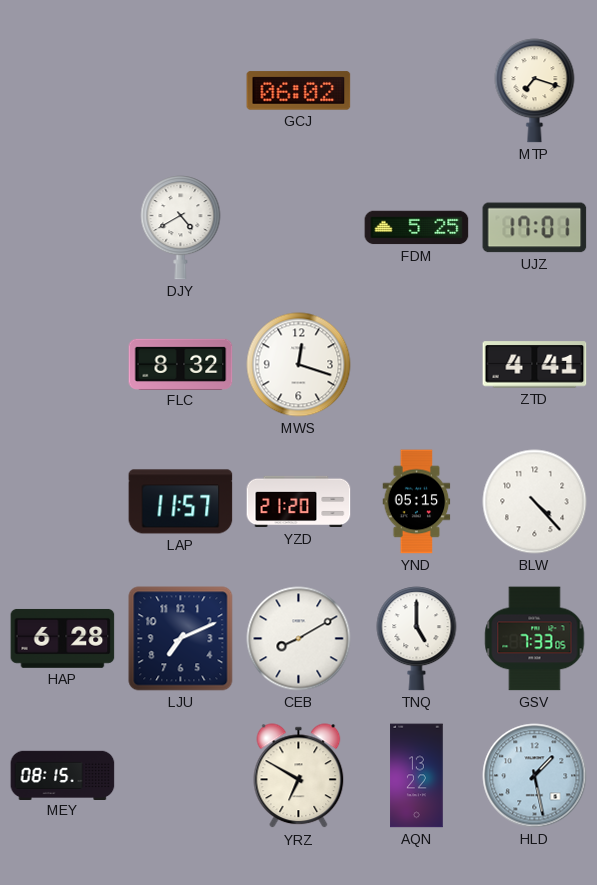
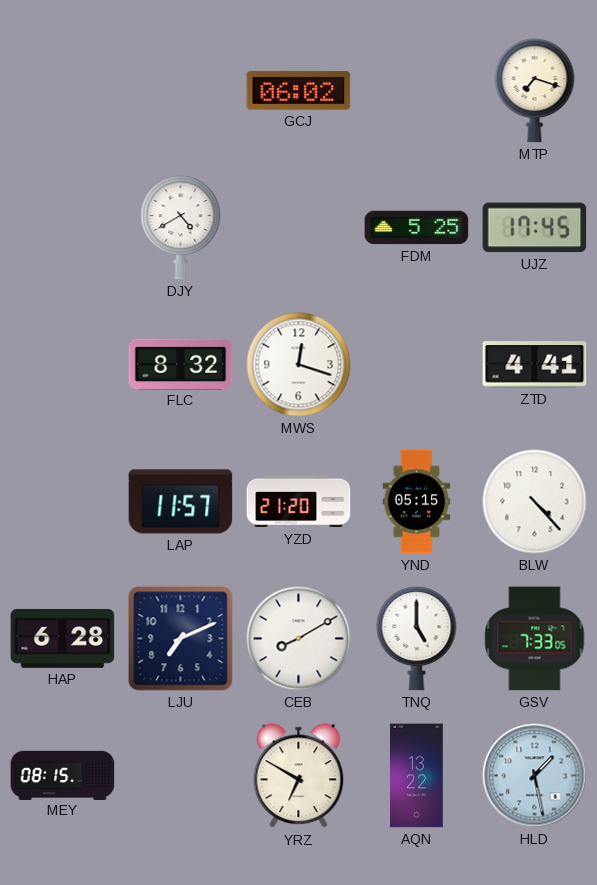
UJZ: 17:01 -> 17:45 (535, 228)
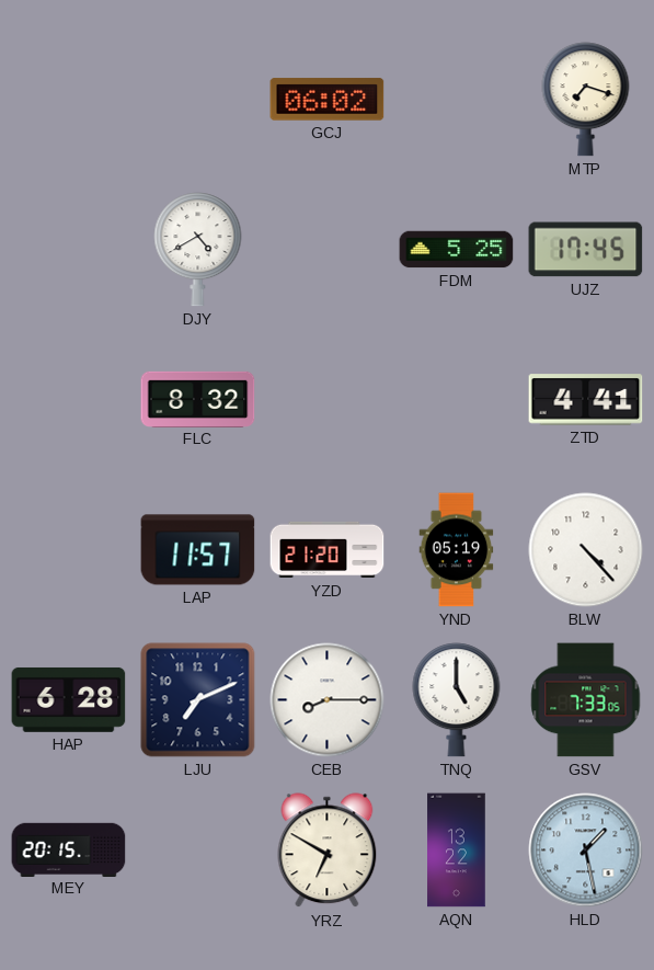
MWS: 12:18 -> none (299, 365)
YND: 05:15 -> 05:19 (457, 550)
CEB: 8:10 -> 8:15 (328, 700)
MEY: 08:15 -> 20:15 (69, 849)
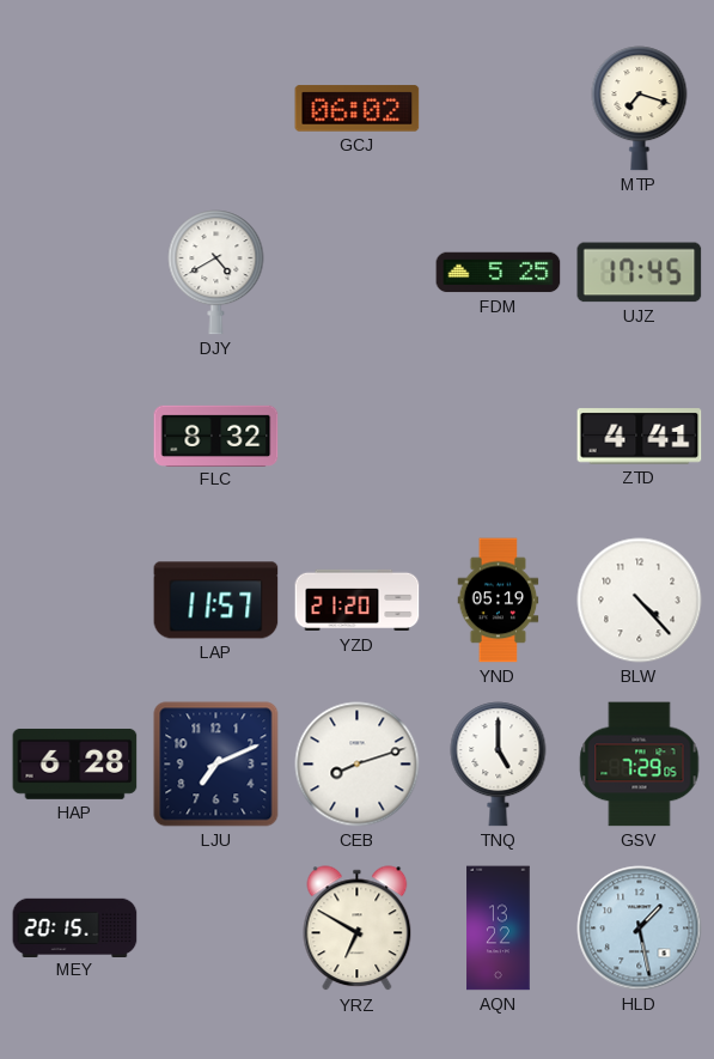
CEB: 8:15 -> 8:12 (358, 765)
GSV: 7:33 -> 7:29 (640, 765)
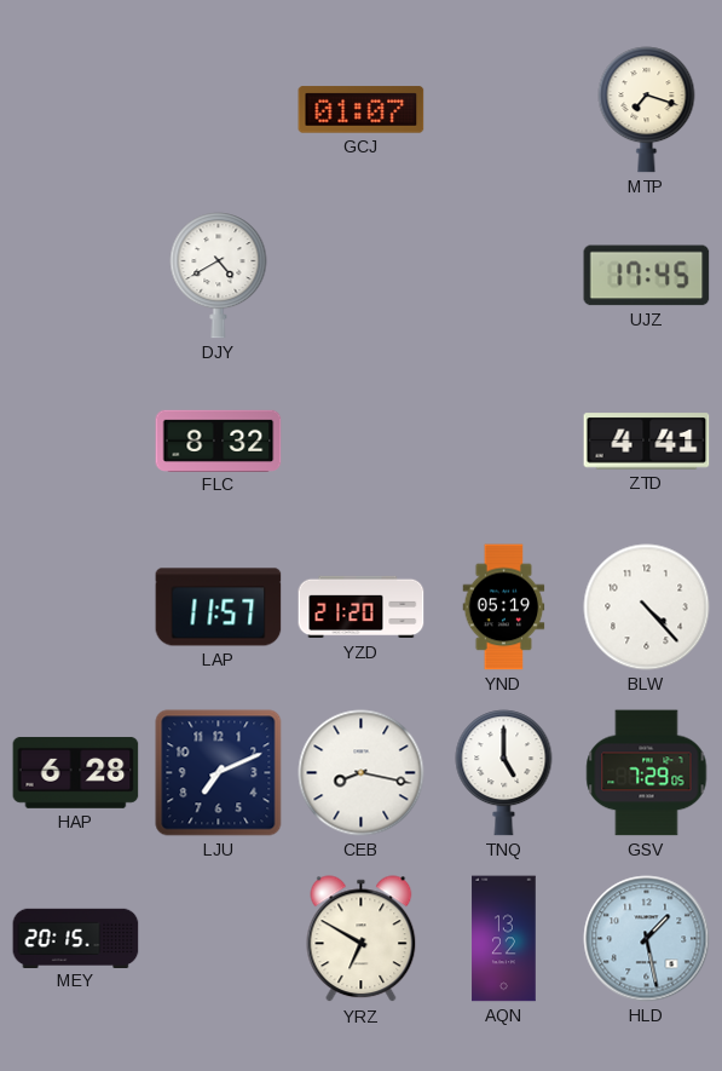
GCJ: 06:02 -> 01:07 (362, 110)
FDM: 5:25 -> none (499, 273)
CEB: 8:12 -> 8:17 (362, 773)
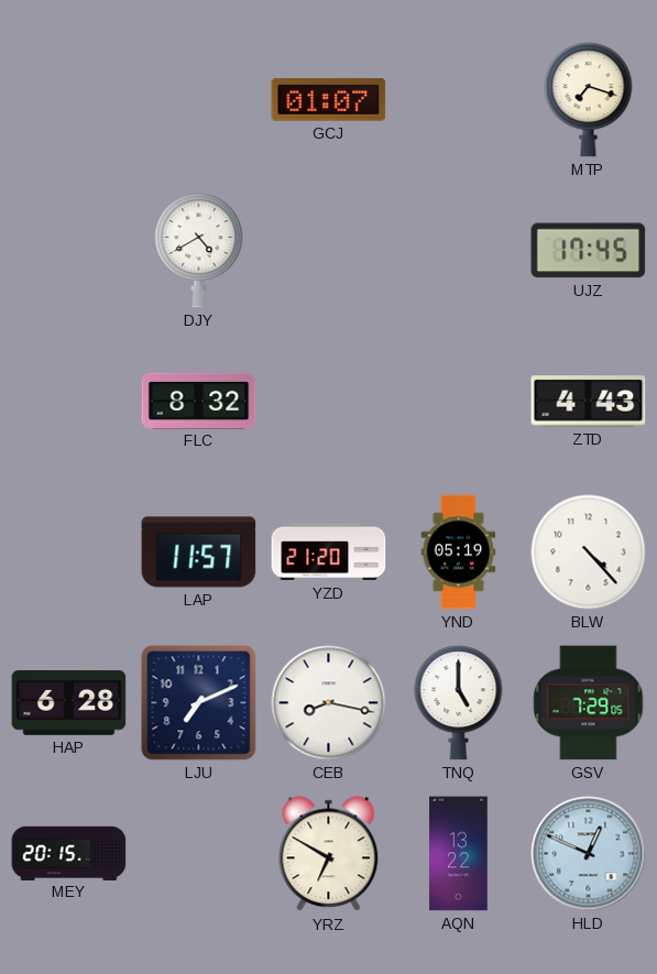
ZTD: 4:41 -> 4:43 (589, 402)
HLD: 1:28 -> 12:49 (589, 854)
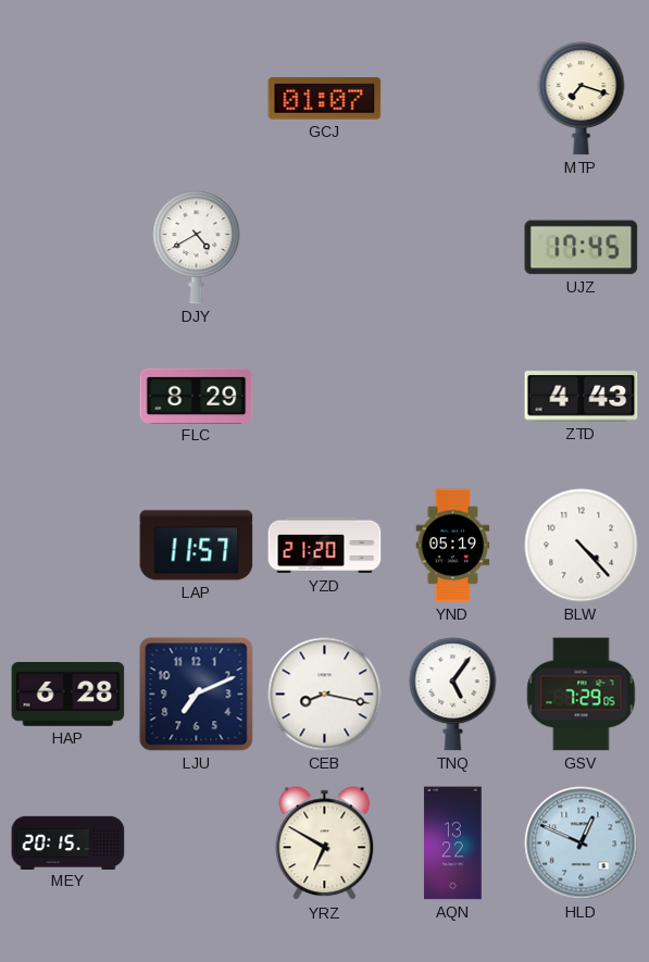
FLC: 8:32 -> 8:29 (197, 396)
TNQ: 5:00 -> 5:06 (453, 695)
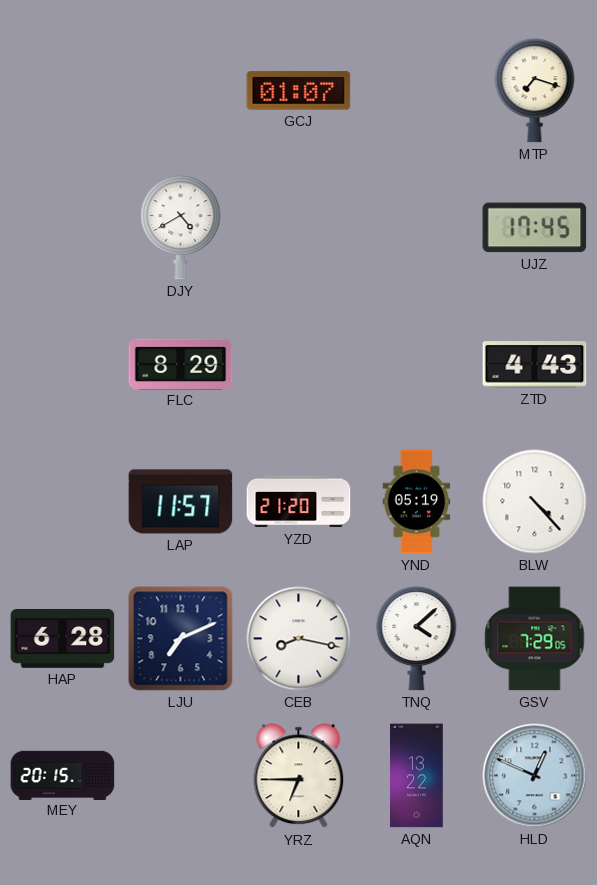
TNQ: 5:06 -> 4:08 (417, 639)
YRZ: 6:50 -> 6:45 (299, 776)
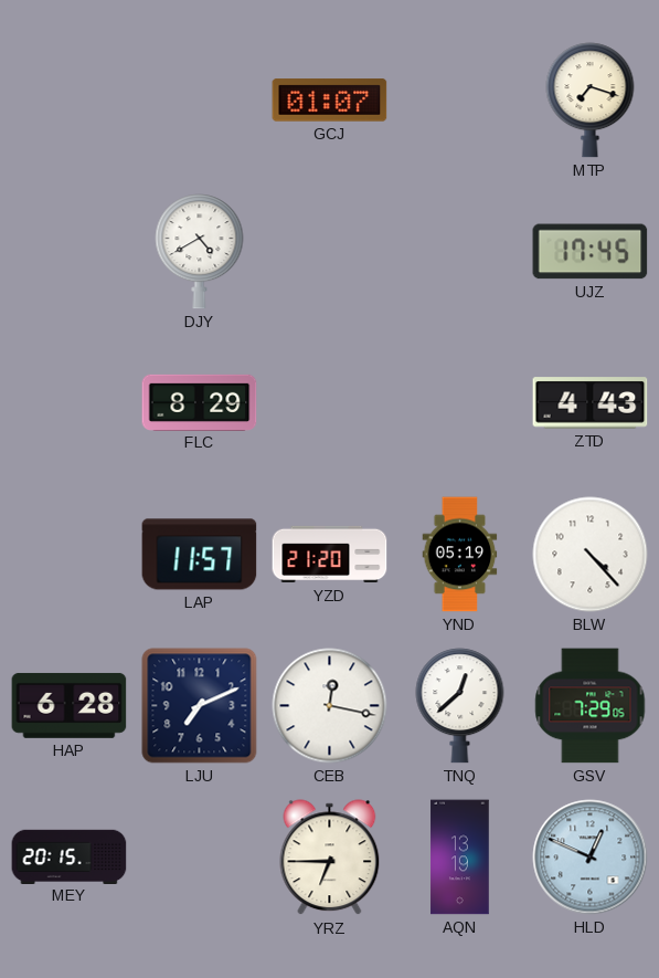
CEB: 8:17 -> 12:17 (330, 706)
TNQ: 4:08 -> 12:38 (460, 706)
AQN: 13:22 -> 13:19 (460, 858)
